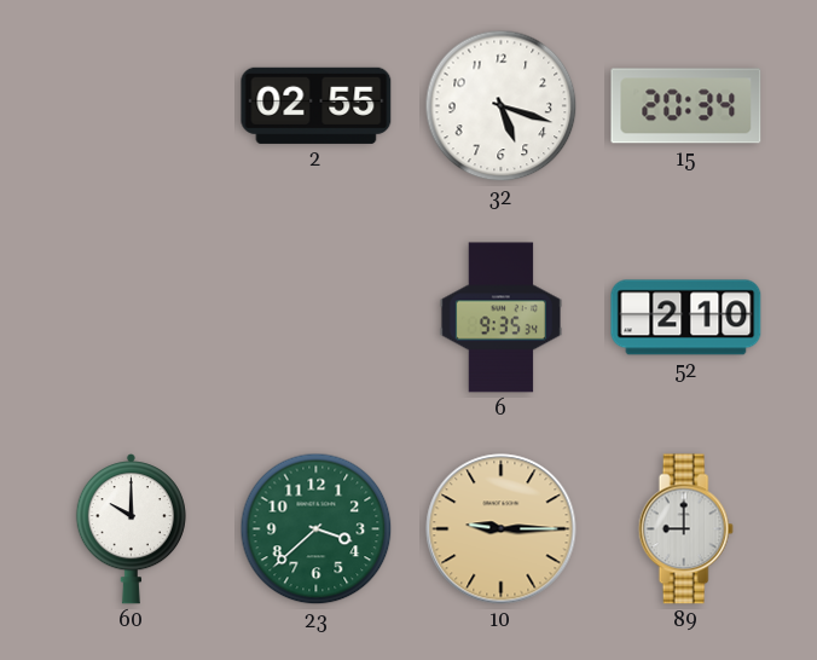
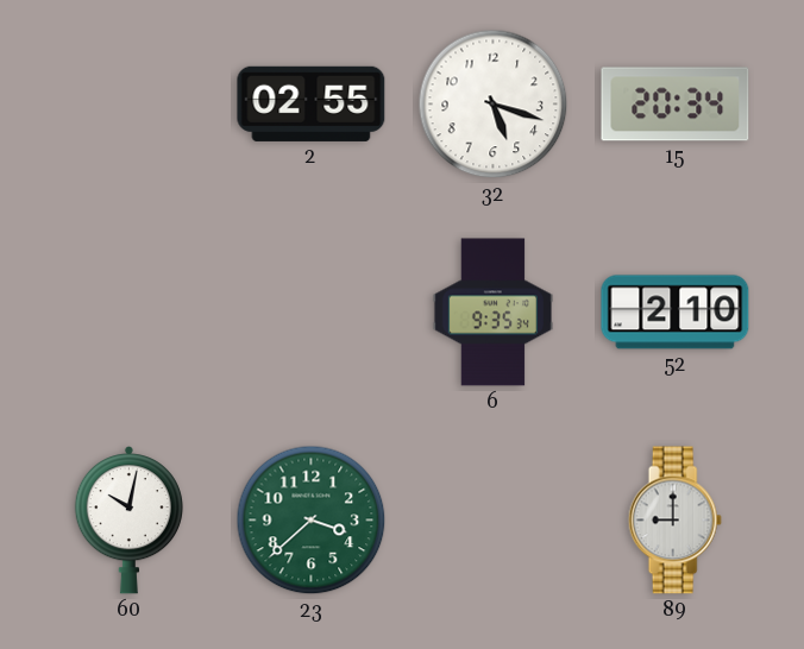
60: 10:00 -> 10:02 (128, 521)
10: 9:15 -> none (502, 529)
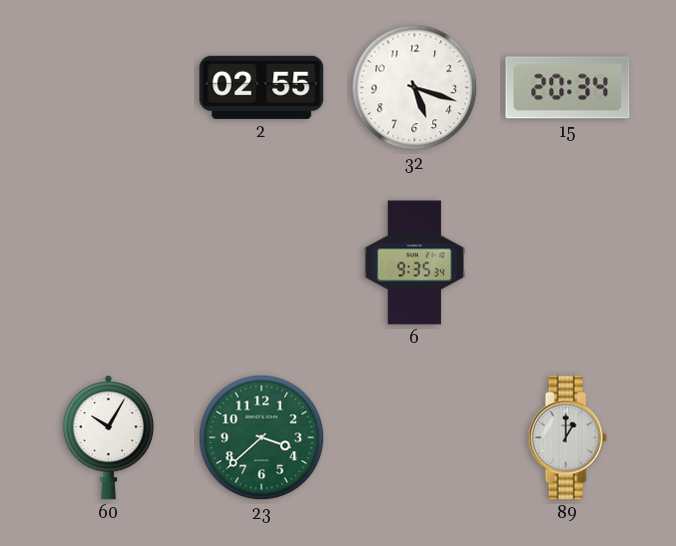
52: 2:10 -> none (676, 313)
60: 10:02 -> 10:05 (108, 438)
89: 9:00 -> 1:00 (567, 438)
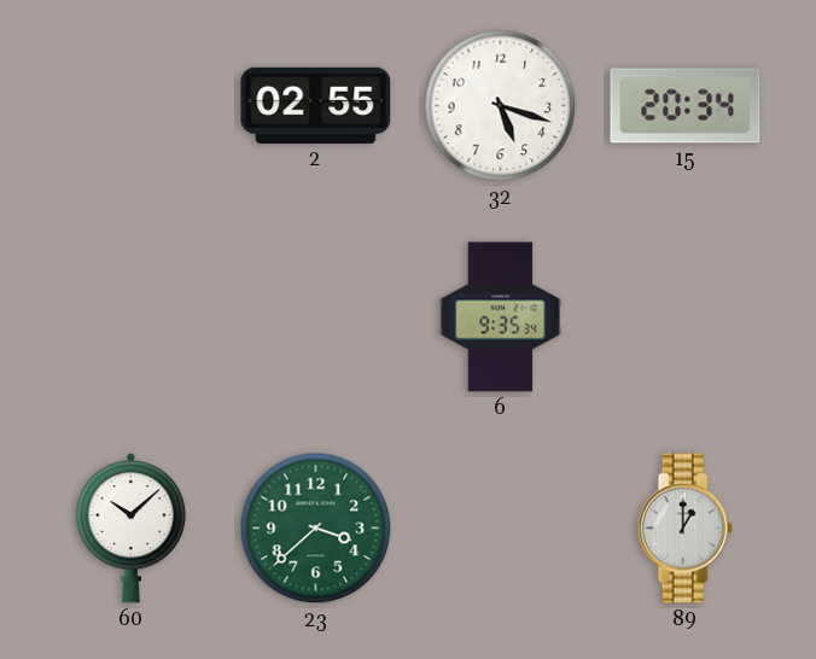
60: 10:05 -> 10:08 (130, 529)
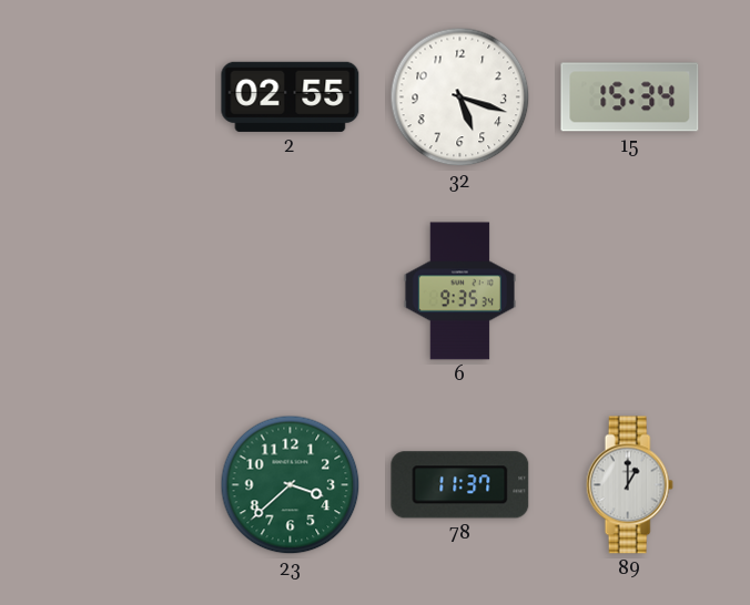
15: 20:34 -> 15:34 (630, 98)
60: 10:08 -> none (130, 529)
78: none -> 11:37 (460, 485)
